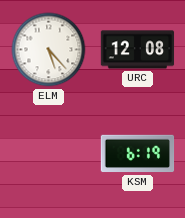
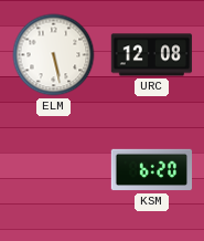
ELM: 5:23 -> 5:28 (54, 55)
KSM: 6:19 -> 6:20 (152, 170)
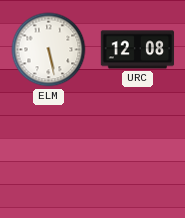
KSM: 6:20 -> none (152, 170)
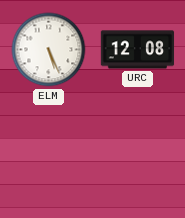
ELM: 5:28 -> 5:26 (49, 50)
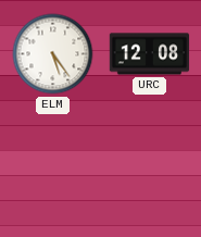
ELM: 5:26 -> 5:24 (53, 54)
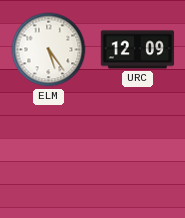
URC: 12:08 -> 12:09 (138, 50)
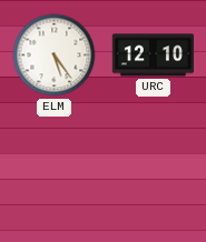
URC: 12:09 -> 12:10 (154, 56)
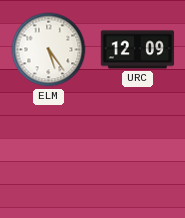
URC: 12:10 -> 12:09 (138, 50)
